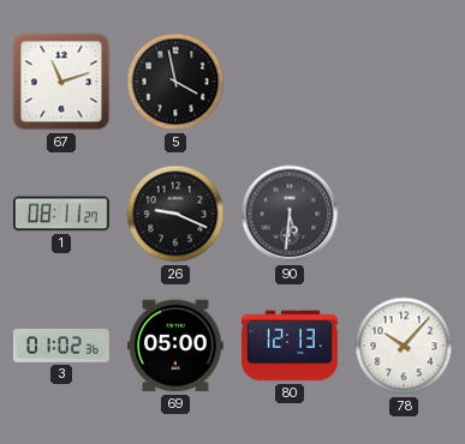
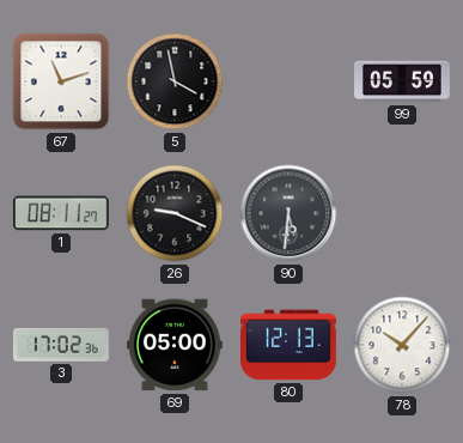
99: none -> 05:59 (403, 81)
3: 01:02 -> 17:02 (61, 345)
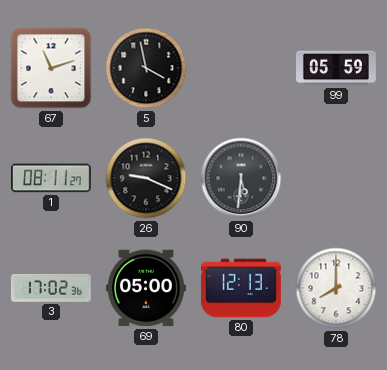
78: 10:07 -> 8:00 (336, 288)
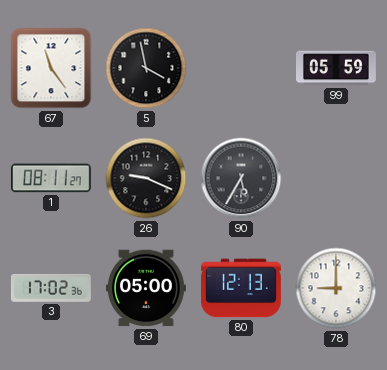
67: 11:12 -> 11:24 (51, 68)
90: 5:31 -> 5:35 (241, 178)
78: 8:00 -> 9:00 (336, 288)
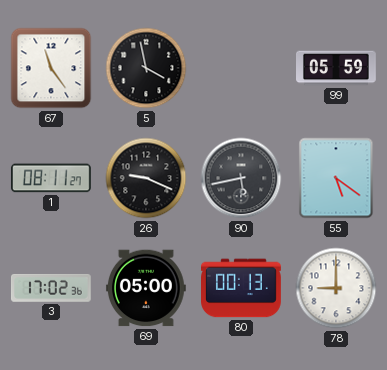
90: 5:35 -> 5:43 (241, 178)
55: none -> 5:21 (336, 178)
80: 12:13 -> 00:13 (242, 288)
